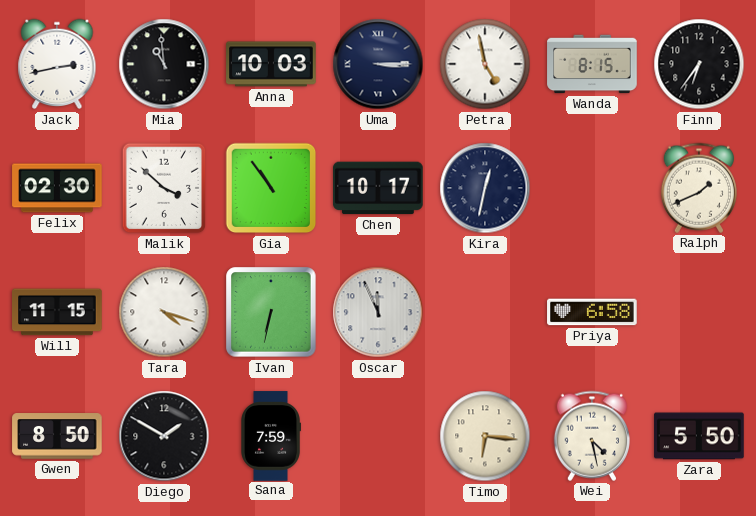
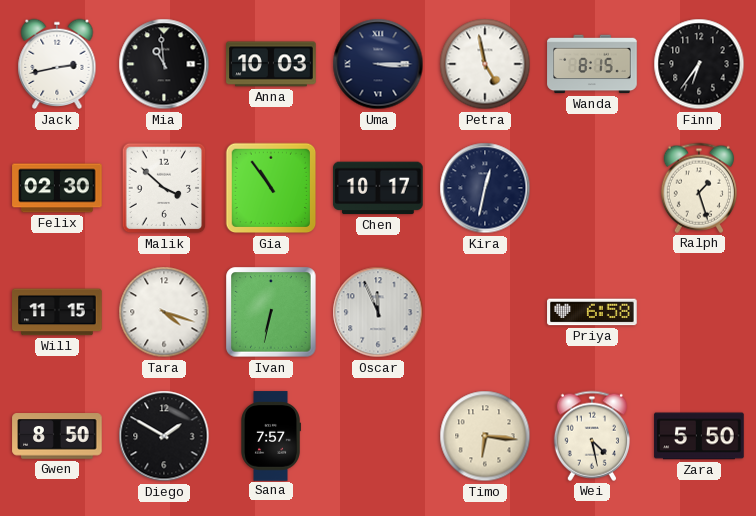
Ralph: 1:41 -> 1:27 (699, 188)
Sana: 7:59 -> 7:57 (271, 436)
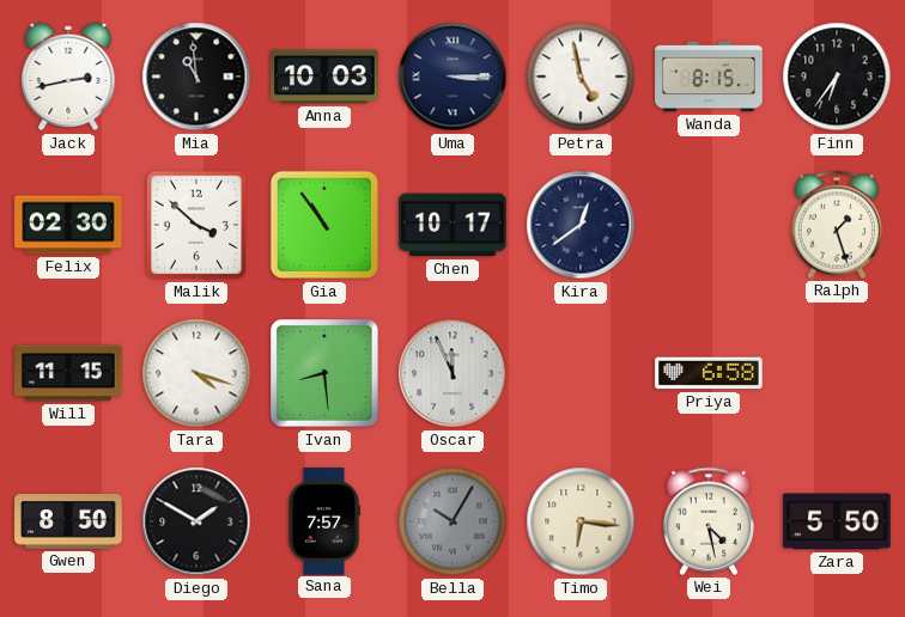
Kira: 12:32 -> 12:39 (581, 225)
Ivan: 6:32 -> 8:29 (324, 373)
Bella: none -> 10:05 (452, 521)
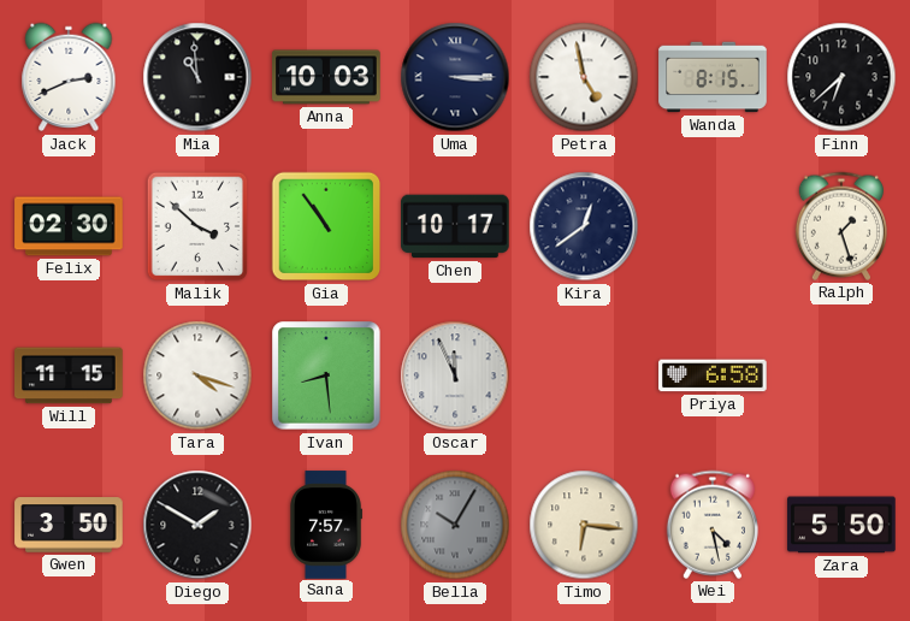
Jack: 2:43 -> 2:41 (69, 77)
Finn: 6:36 -> 6:38 (841, 77)
Gwen: 8:50 -> 3:50 (69, 525)
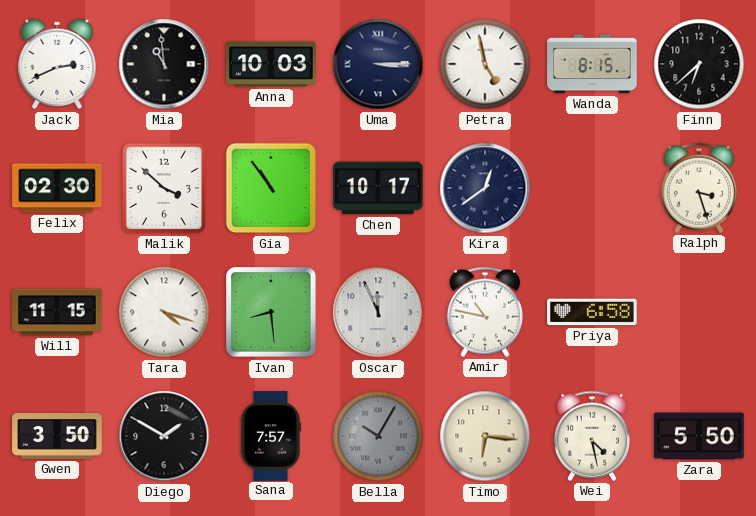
Ralph: 1:27 -> 3:27 (699, 188)
Amir: none -> 10:47 (485, 312)
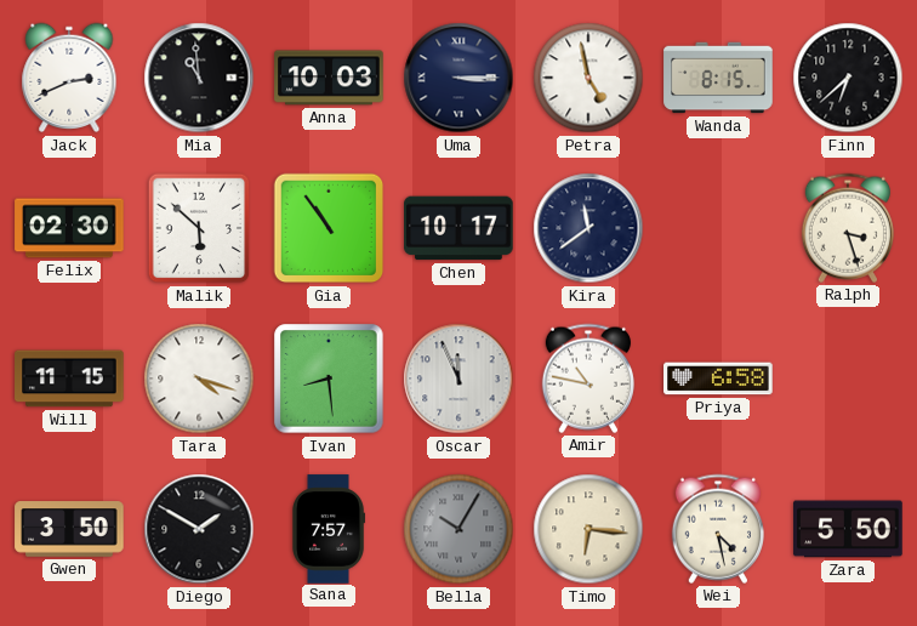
Malik: 3:52 -> 5:52 (199, 228)
Kira: 12:39 -> 11:39 (588, 228)
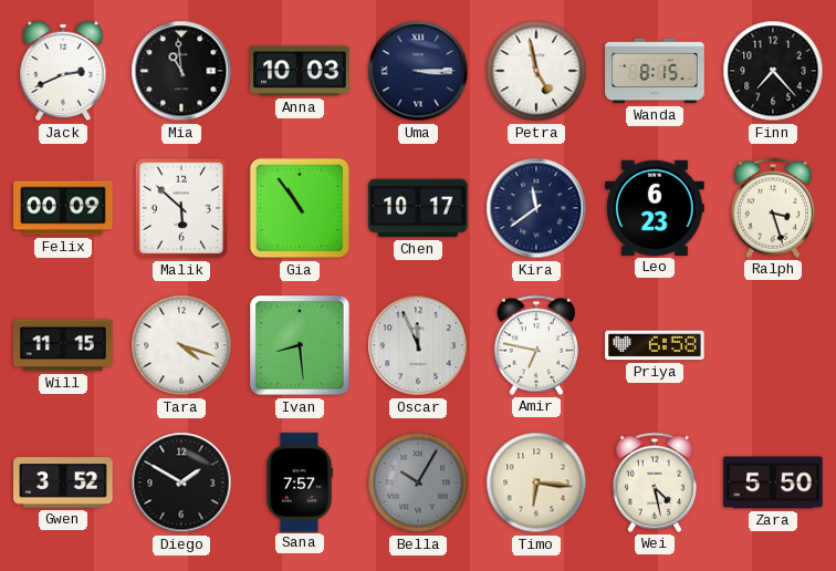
Finn: 6:38 -> 7:23 (773, 71)
Felix: 02:30 -> 00:09 (63, 208)
Leo: none -> 6:23 (655, 208)
Amir: 10:47 -> 6:47 (536, 345)
Gwen: 3:50 -> 3:52 (63, 482)
